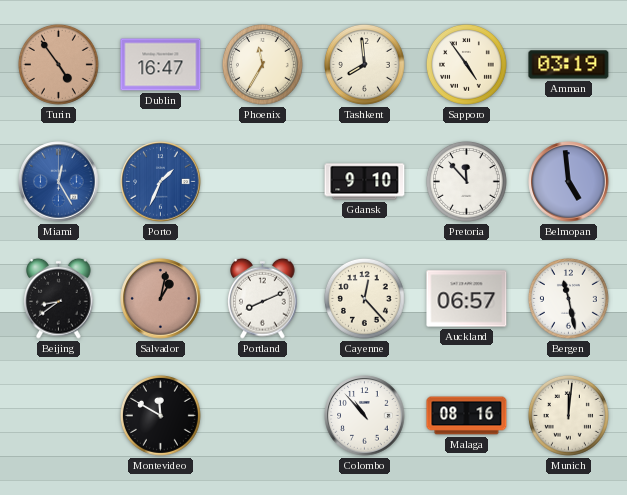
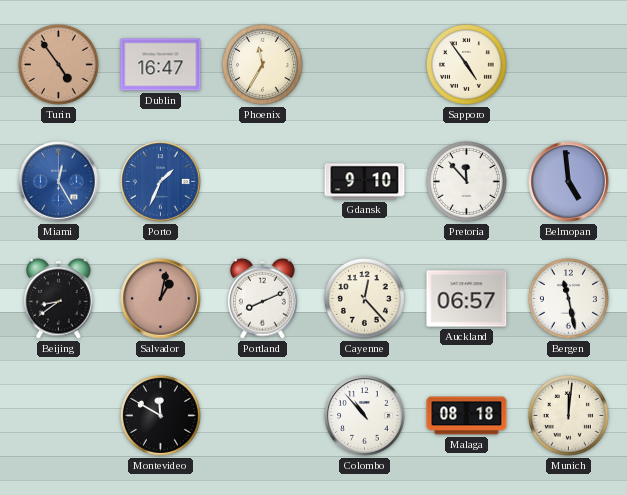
Tashkent: 7:59 -> none (364, 64)
Amman: 03:19 -> none (569, 65)
Malaga: 08:16 -> 08:18 (467, 416)
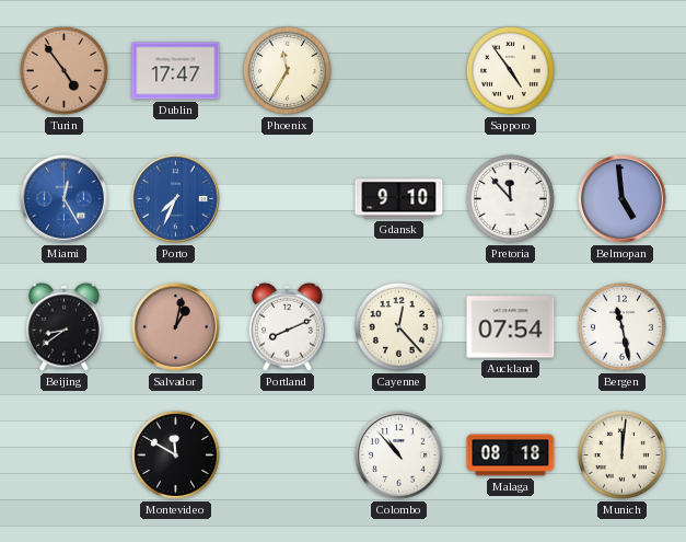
Dublin: 16:47 -> 17:47 (176, 71)
Porto: 1:34 -> 7:34 (176, 199)
Auckland: 06:57 -> 07:54 (511, 327)
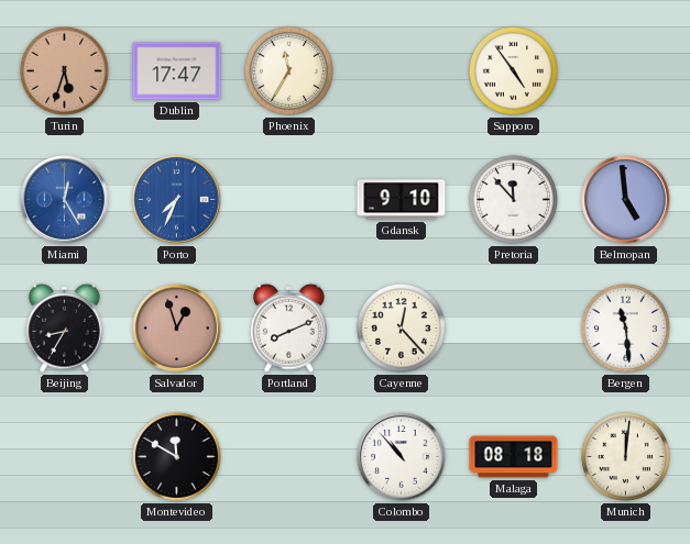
Turin: 4:54 -> 5:33 (64, 70)
Beijing: 8:39 -> 8:35 (65, 327)
Salvador: 1:02 -> 12:57 (177, 329)
Auckland: 07:54 -> none (511, 327)
Bergen: 11:28 -> 11:29 (625, 327)
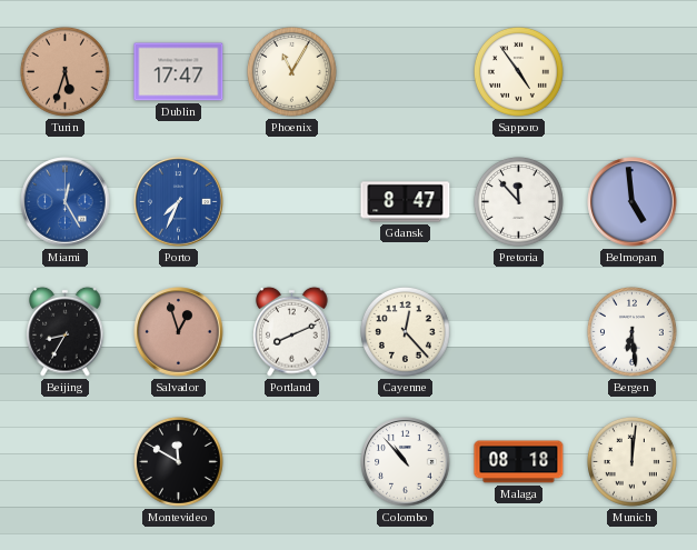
Phoenix: 11:35 -> 11:05 (291, 71)
Gdansk: 9:10 -> 8:47 (406, 202)
Bergen: 11:29 -> 6:29 (631, 331)
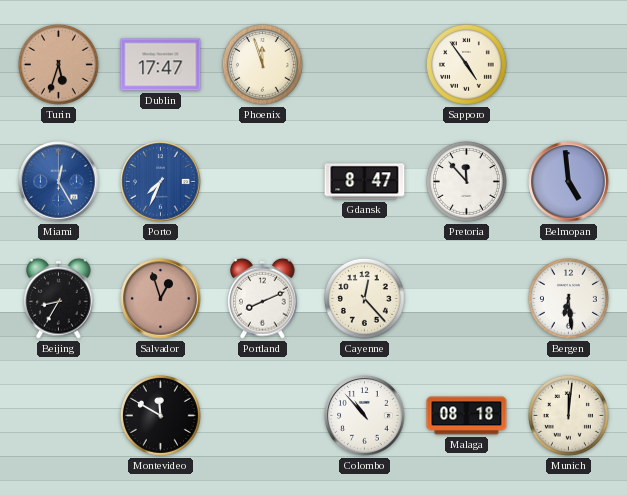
Phoenix: 11:05 -> 11:57 (262, 64)
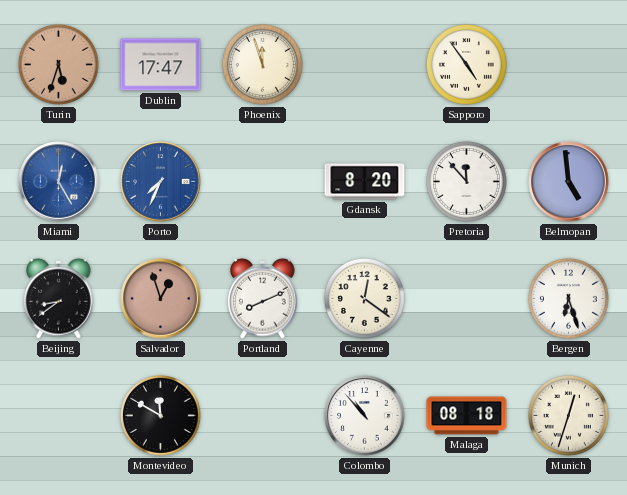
Gdansk: 8:47 -> 8:20 (365, 182)
Beijing: 8:35 -> 8:39 (59, 298)
Cayenne: 12:23 -> 12:21 (364, 298)
Bergen: 6:29 -> 6:27 (568, 298)
Munich: 12:01 -> 12:33 (568, 415)
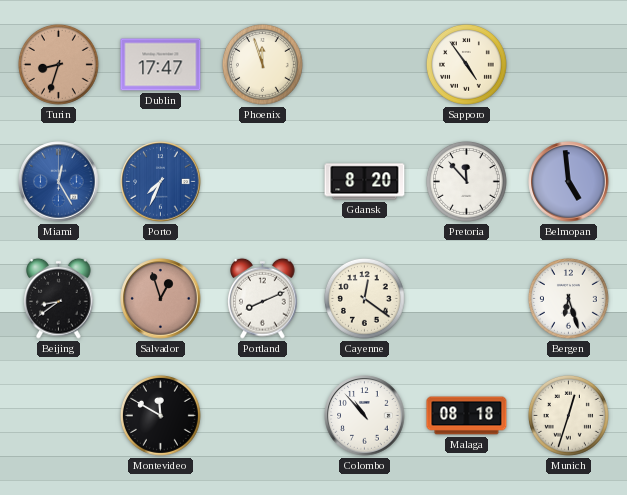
Turin: 5:33 -> 8:33 (58, 64)
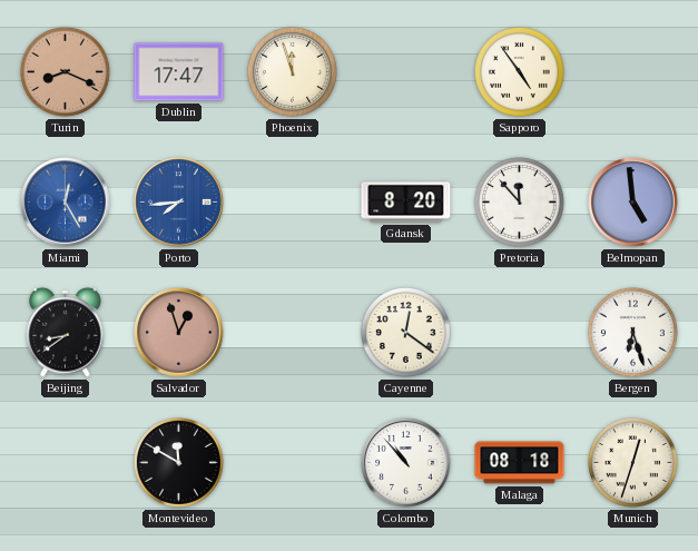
Turin: 8:33 -> 8:19 (65, 71)
Porto: 7:34 -> 7:44 (179, 203)
Portland: 8:11 -> none (263, 298)
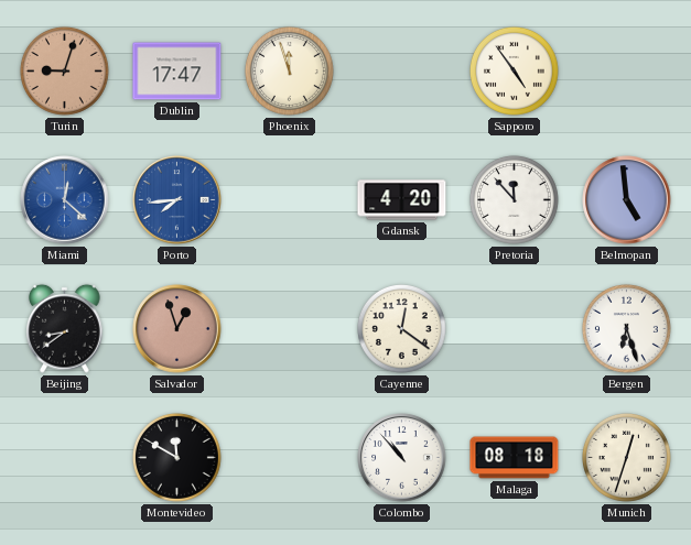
Turin: 8:19 -> 9:03 (64, 70)
Miami: 12:25 -> 12:22 (65, 200)
Gdansk: 8:20 -> 4:20 (402, 200)
